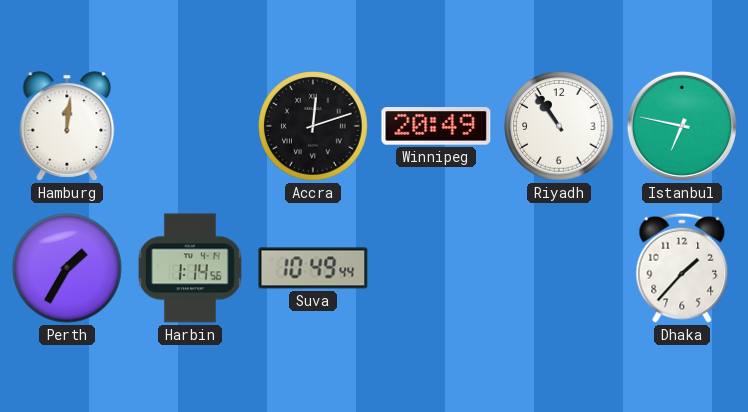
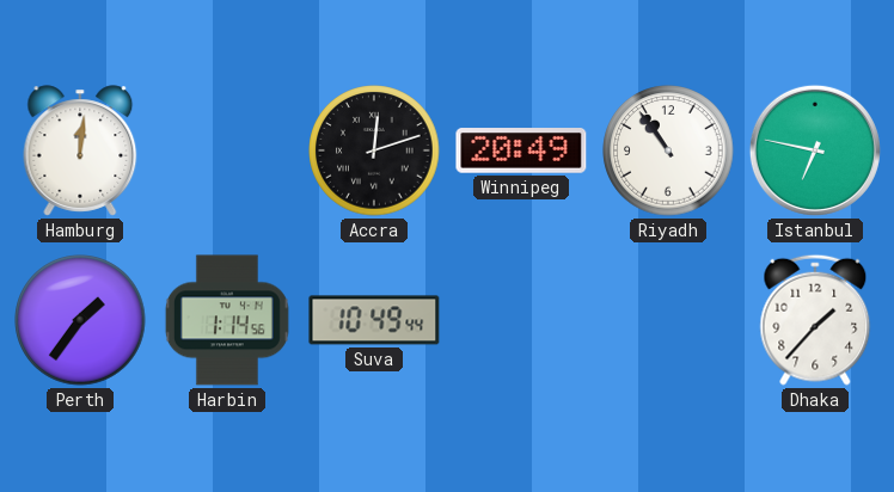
Perth: 1:35 -> 1:36 (80, 320)
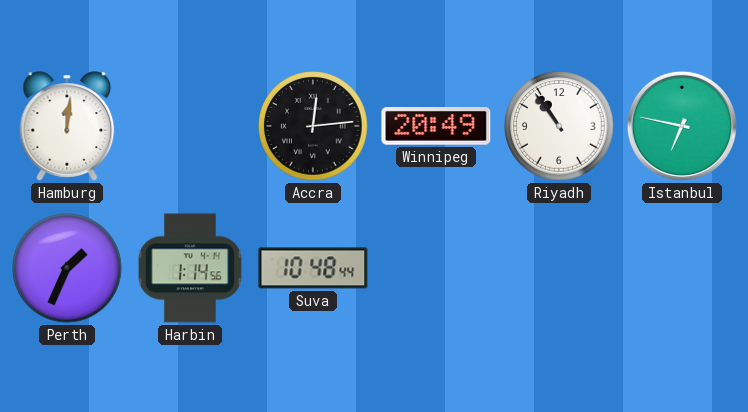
Accra: 12:12 -> 12:14 (313, 126)
Perth: 1:36 -> 1:34 (67, 268)
Suva: 10:49 -> 10:48 (313, 268)
Dhaka: 1:37 -> none (815, 320)
